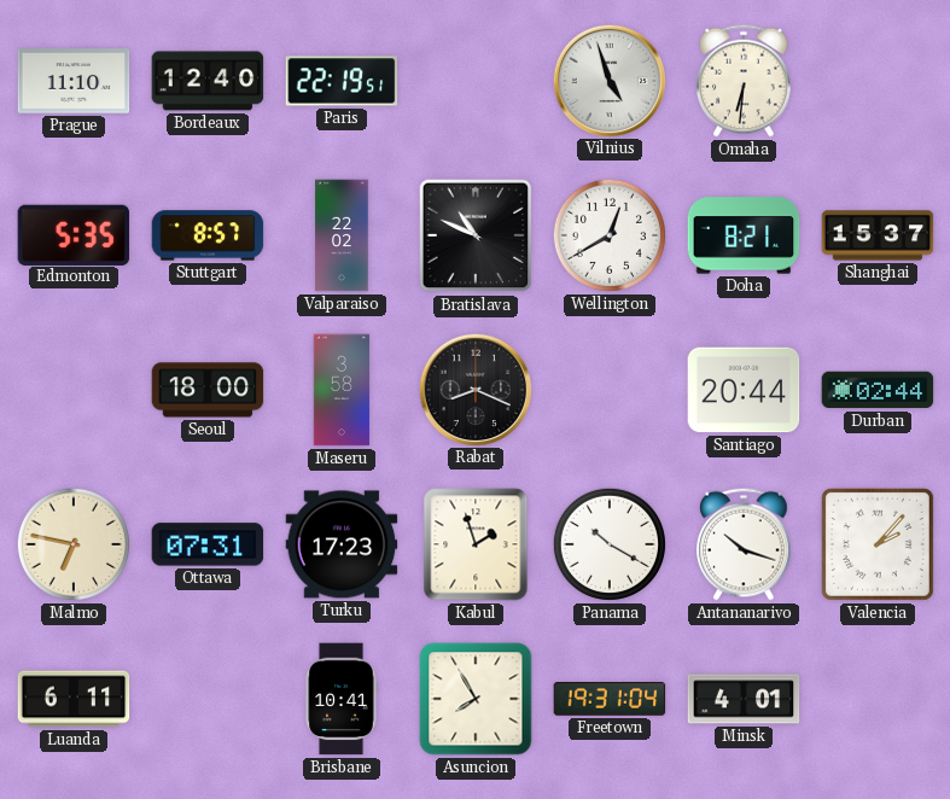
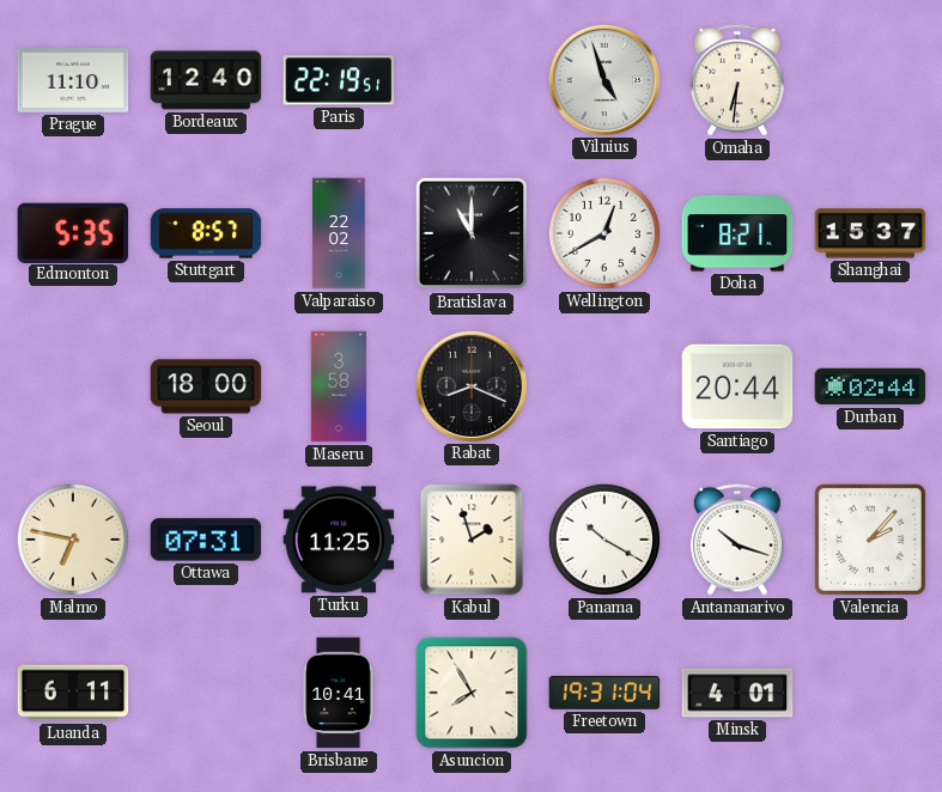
Bratislava: 10:49 -> 11:00 (472, 233)
Turku: 17:23 -> 11:25 (339, 540)
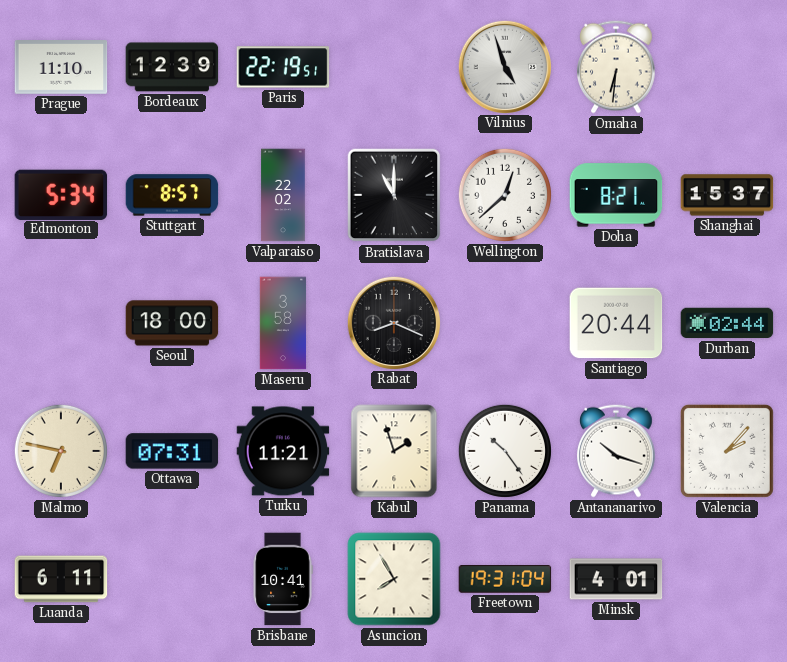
Bordeaux: 12:40 -> 12:39 (172, 67)
Edmonton: 5:35 -> 5:34 (61, 194)
Wellington: 12:40 -> 12:38 (505, 195)
Turku: 11:25 -> 11:21 (283, 451)
Panama: 10:20 -> 10:24 (505, 451)
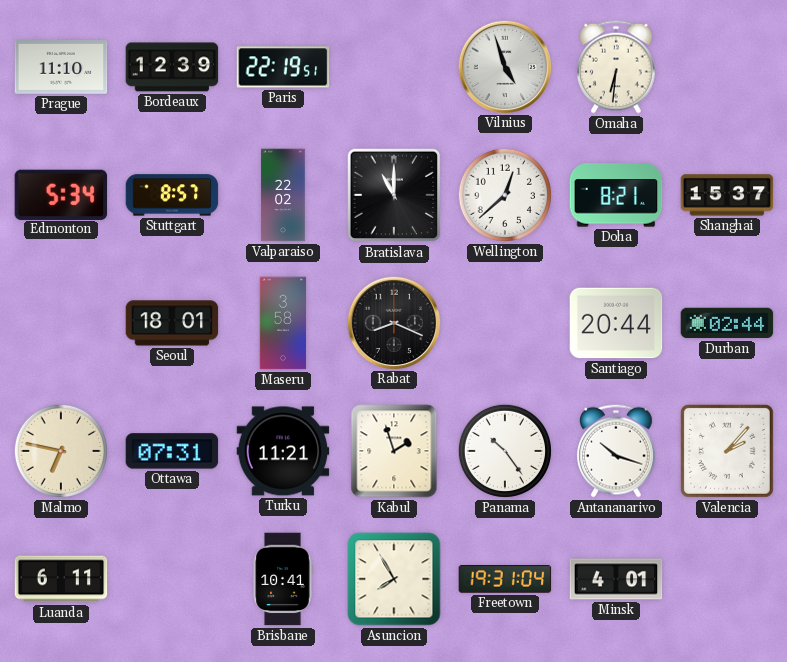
Seoul: 18:00 -> 18:01 (172, 323)
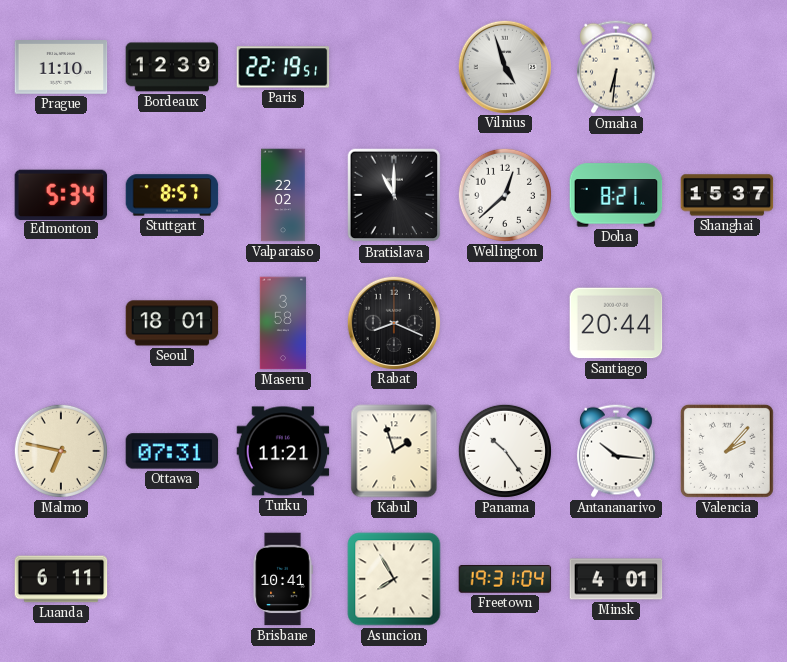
Durban: 02:44 -> none (727, 323)
Antananarivo: 10:18 -> 10:16 (617, 451)
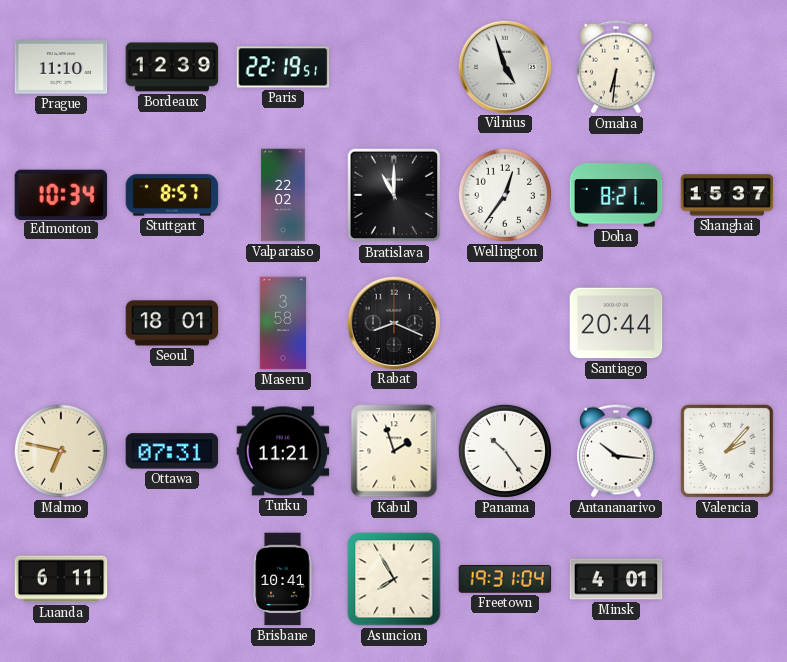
Edmonton: 5:34 -> 10:34 (61, 194)
Wellington: 12:38 -> 12:36 (505, 195)
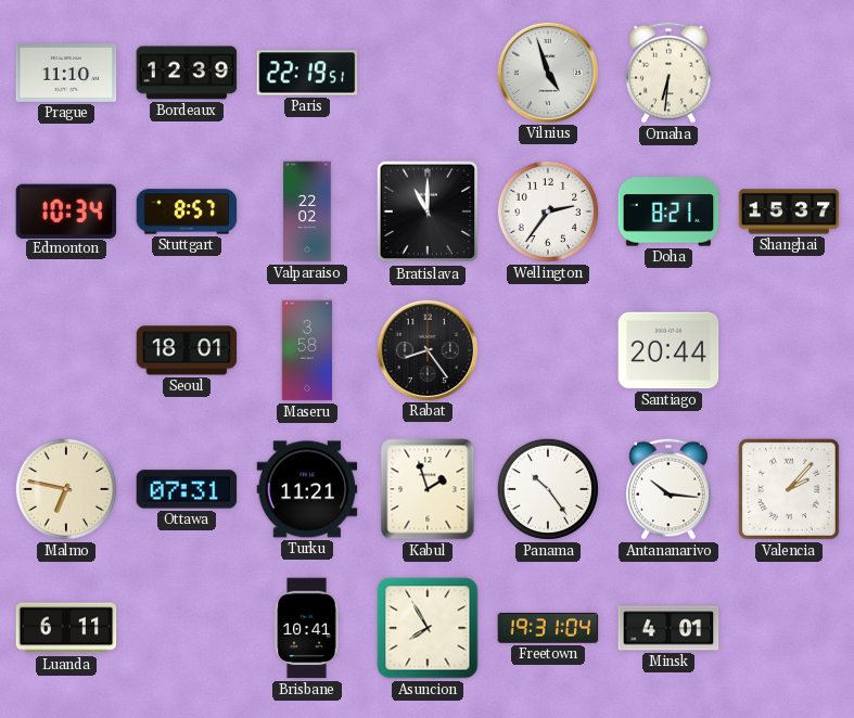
Wellington: 12:36 -> 2:36 (548, 211)
Rabat: 8:19 -> 8:24 (426, 349)
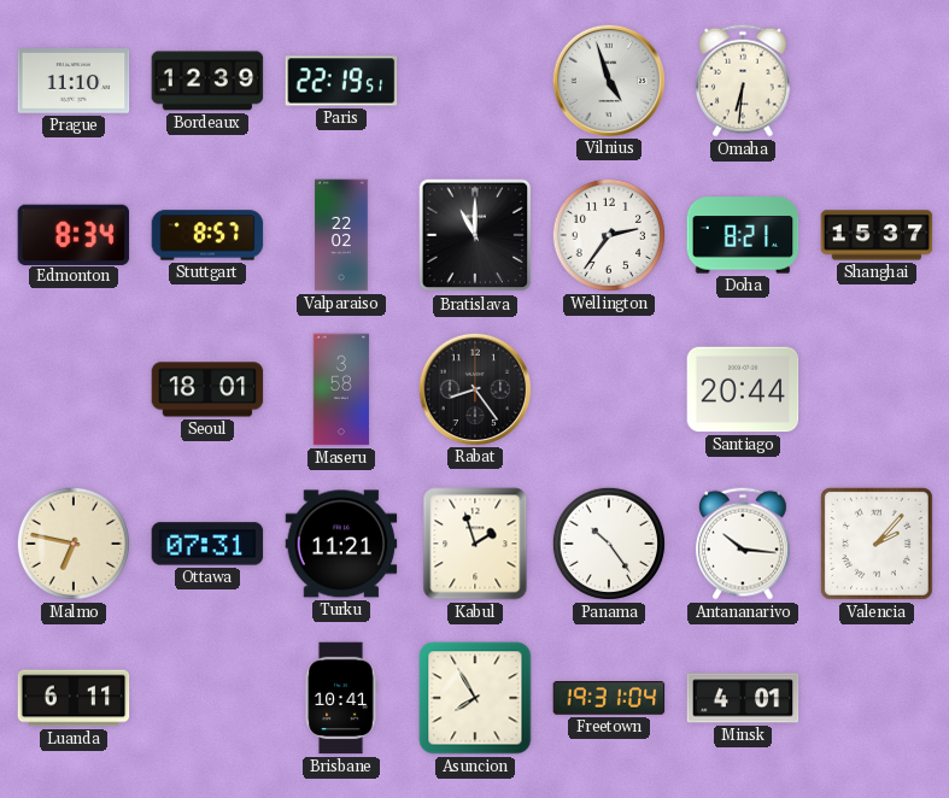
Edmonton: 10:34 -> 8:34 (74, 234)
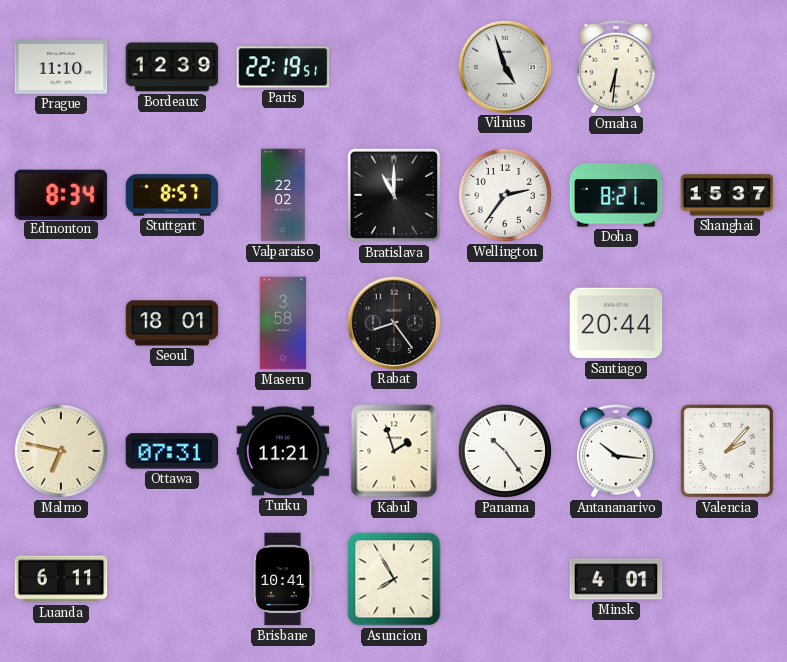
Freetown: 19:31 -> none (609, 698)
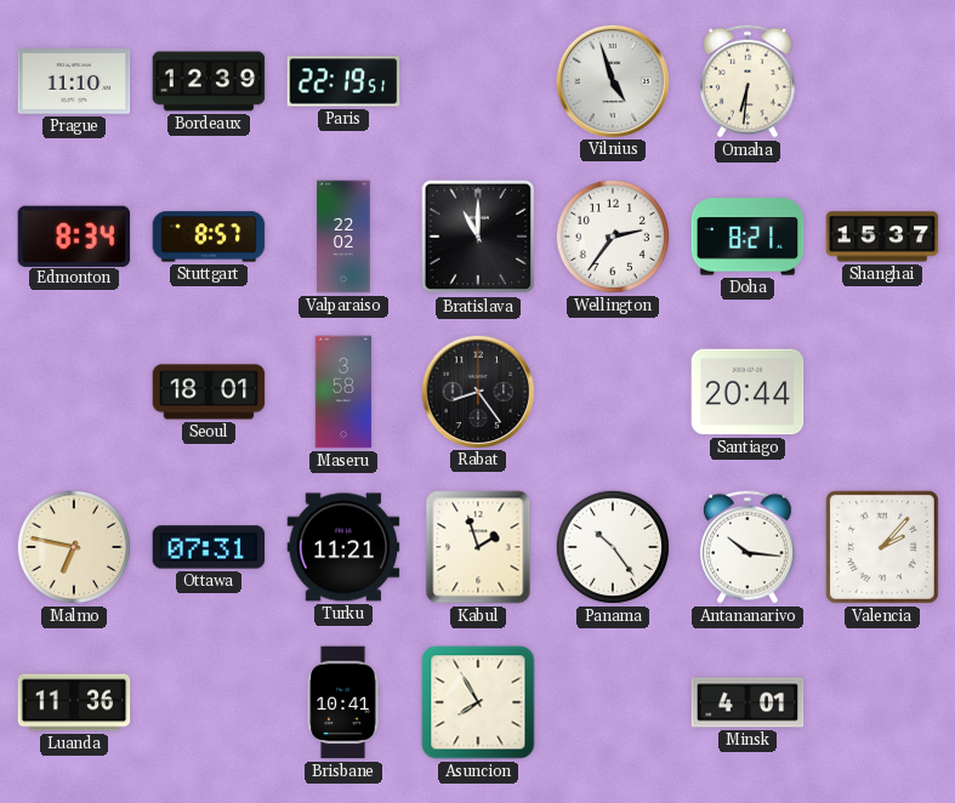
Luanda: 6:11 -> 11:36 (74, 702)
